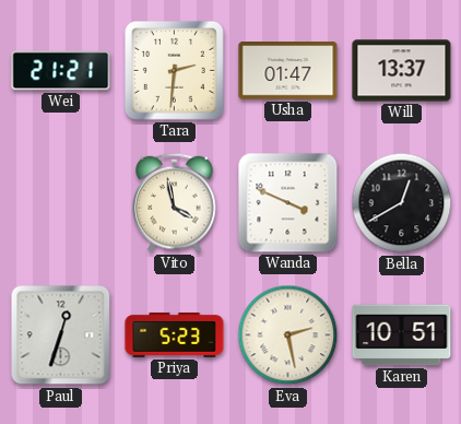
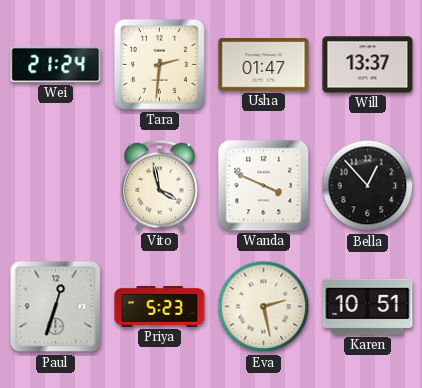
Wei: 21:21 -> 21:24 (56, 65)
Bella: 12:40 -> 12:53 (368, 186)
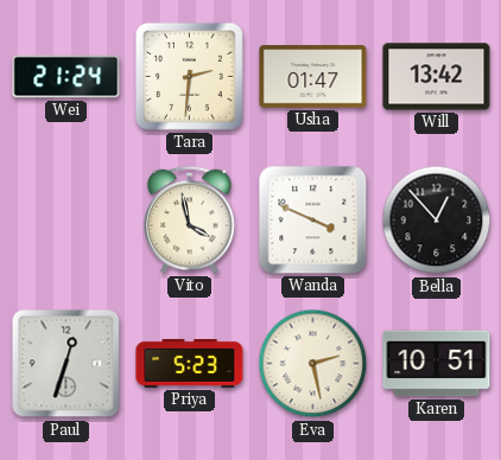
Will: 13:37 -> 13:42 (437, 77)
